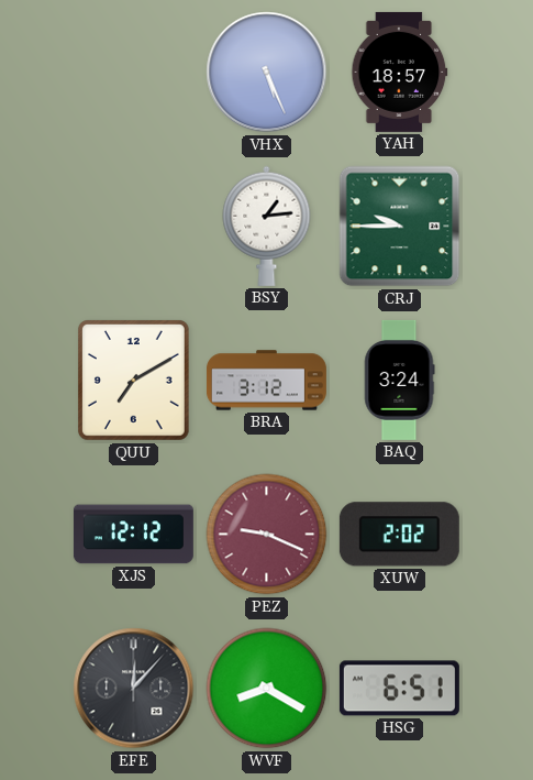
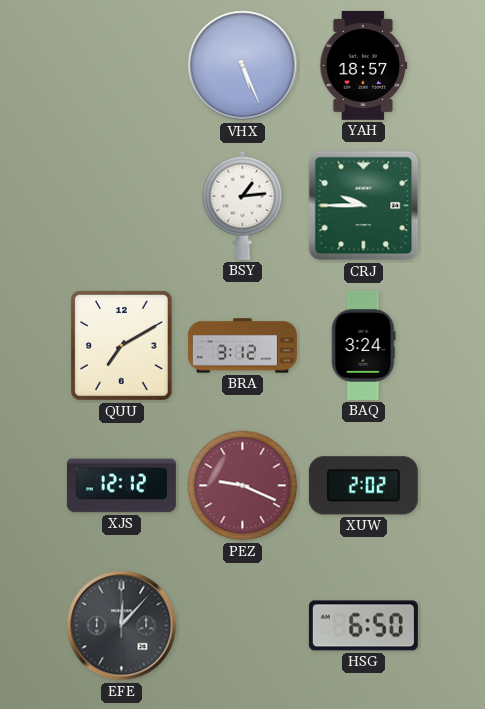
WVF: 8:20 -> none (267, 689)
HSG: 6:51 -> 6:50 (363, 626)
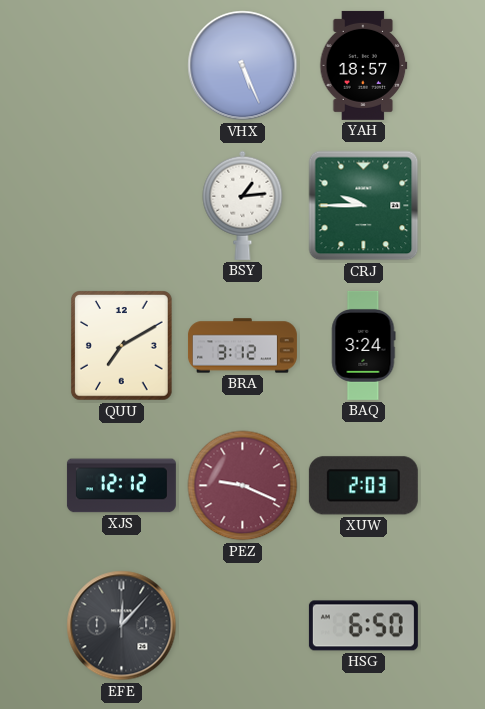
XUW: 2:02 -> 2:03 (363, 486)
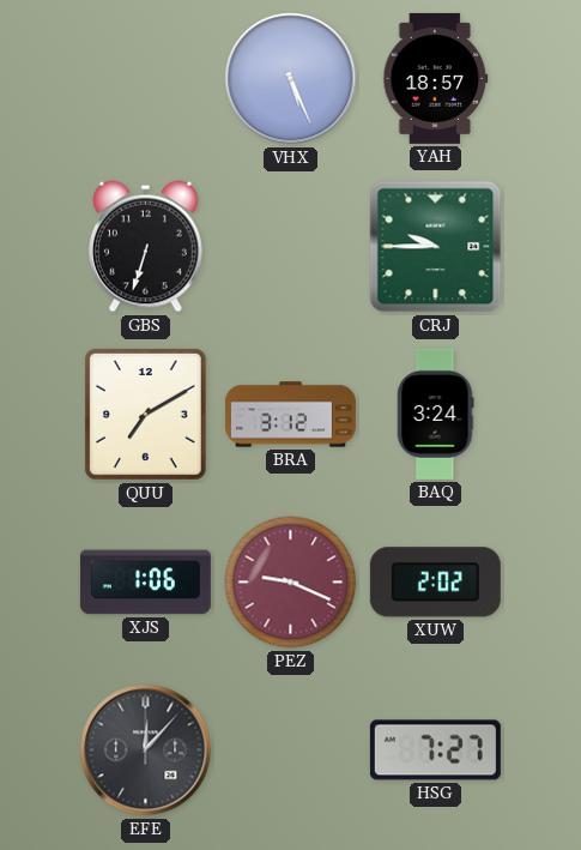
GBS: none -> 6:33 (146, 247)
BSY: 1:14 -> none (243, 205)
XJS: 12:12 -> 1:06 (145, 583)
XUW: 2:03 -> 2:02 (435, 583)
HSG: 6:50 -> 7:27 (435, 750)
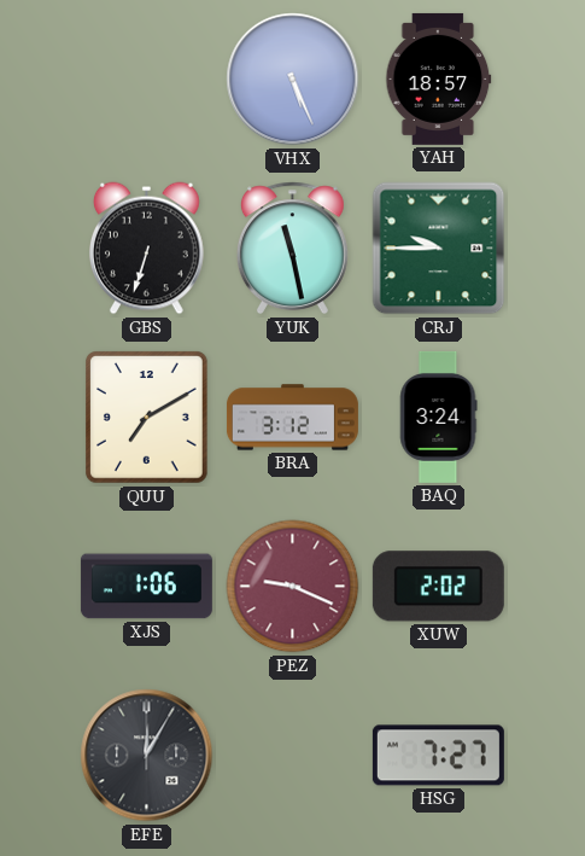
YUK: none -> 11:28 (292, 249)
EFE: 12:07 -> 12:05 (147, 756)
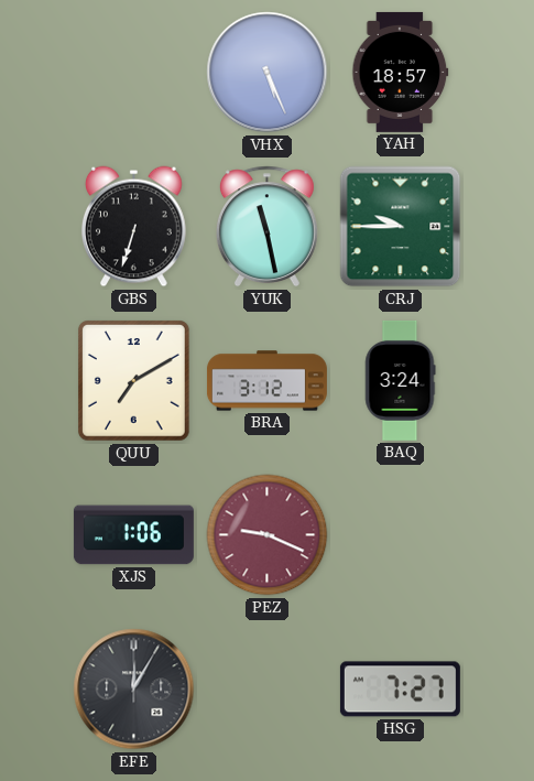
XUW: 2:02 -> none (438, 587)
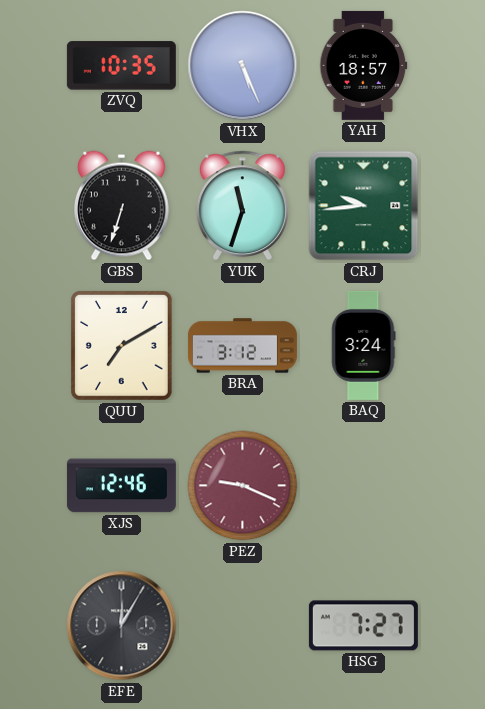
ZVQ: none -> 10:35 (121, 66)
YUK: 11:28 -> 11:33 (242, 206)
CRJ: 9:45 -> 9:44 (364, 206)
XJS: 1:06 -> 12:46 (121, 486)
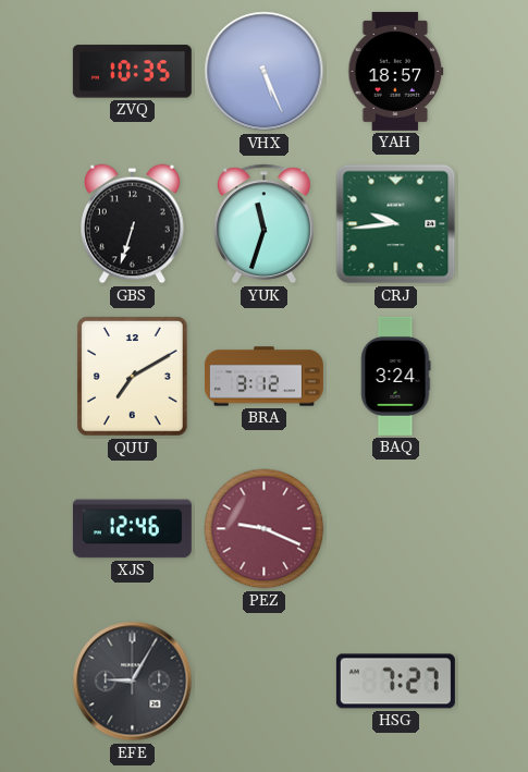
EFE: 12:05 -> 9:05 (133, 682)
